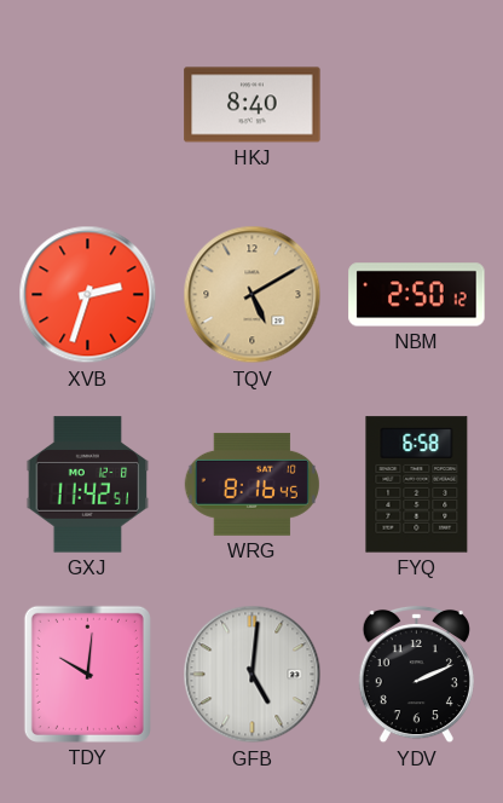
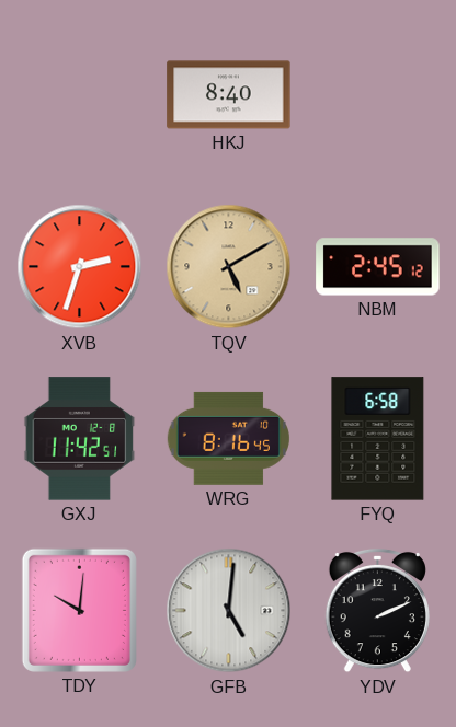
NBM: 2:50 -> 2:45 (378, 267)
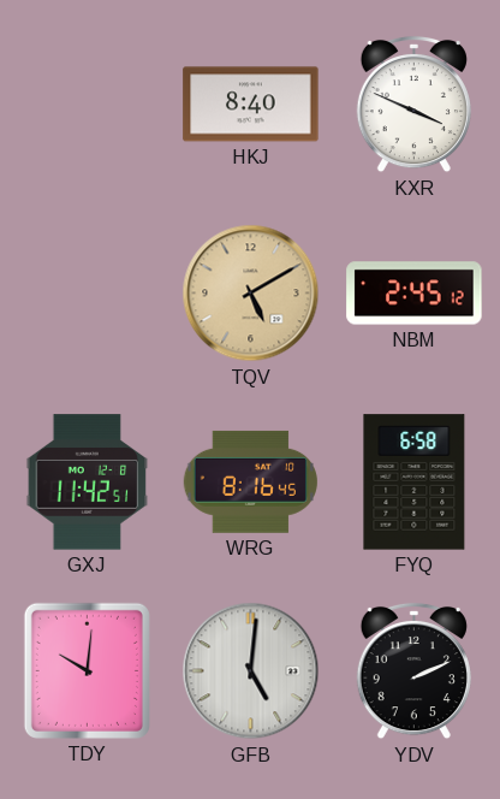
KXR: none -> 3:49 (413, 105)
XVB: 2:33 -> none (80, 267)
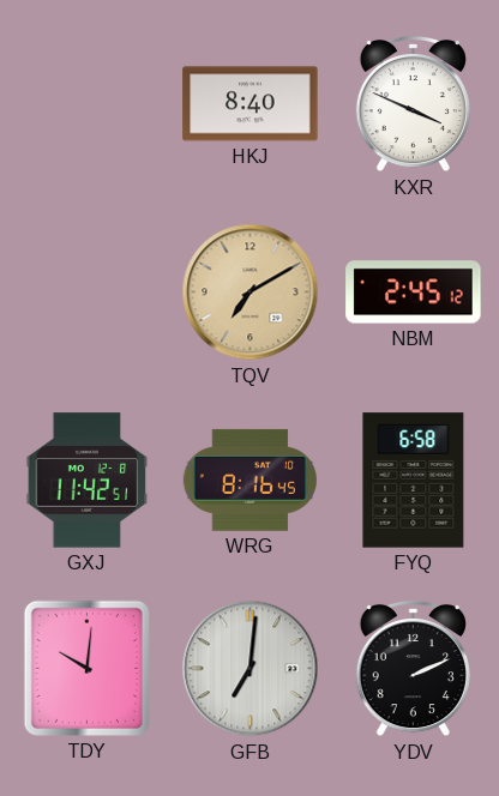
TQV: 5:10 -> 7:10 (251, 293)
GFB: 5:01 -> 7:01 (251, 669)
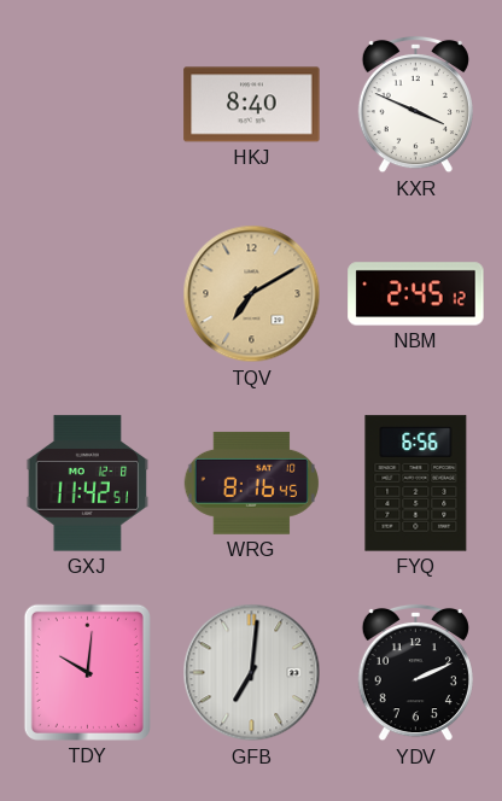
FYQ: 6:58 -> 6:56 (416, 484)
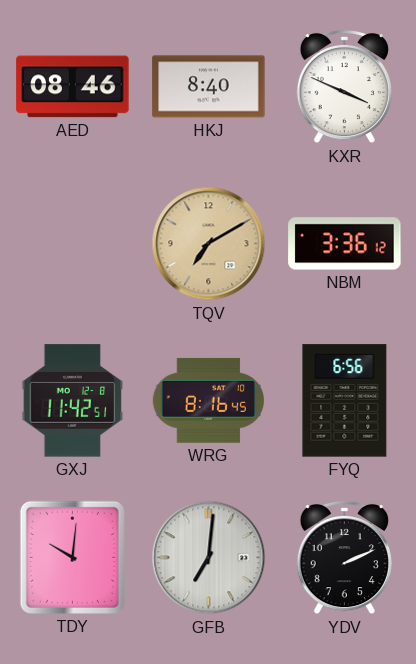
AED: none -> 08:46 (73, 87)
NBM: 2:45 -> 3:36 (345, 244)
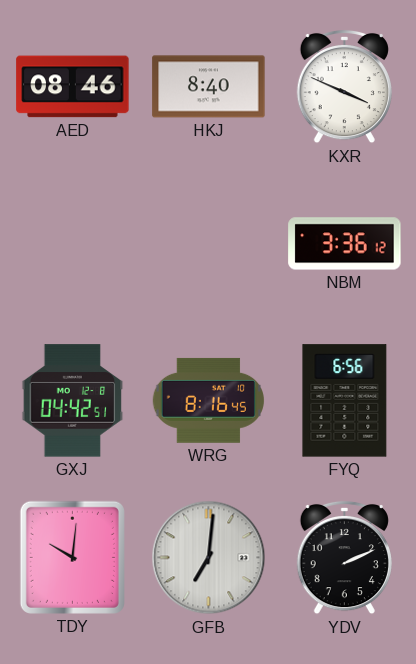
TQV: 7:10 -> none (209, 244)
GXJ: 11:42 -> 04:42 (73, 401)
